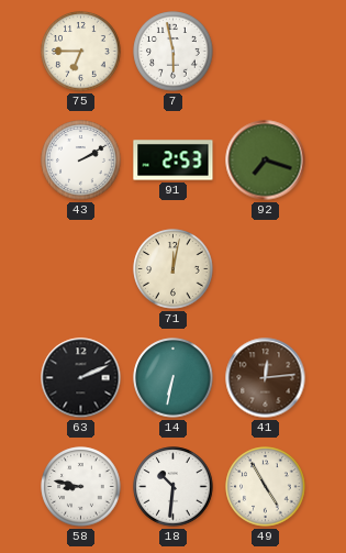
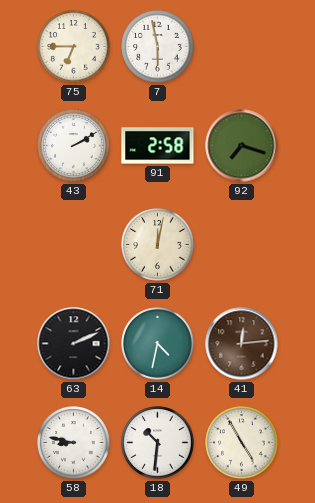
91: 2:53 -> 2:58 (158, 146)
14: 6:32 -> 4:32 (158, 344)
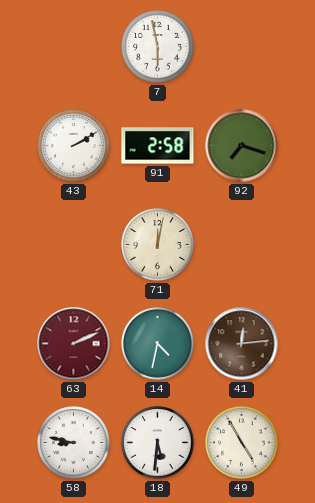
75: 6:45 -> none (74, 47)
63 dial: black -> burgundy (74, 344)
18: 10:31 -> 5:31 (158, 443)
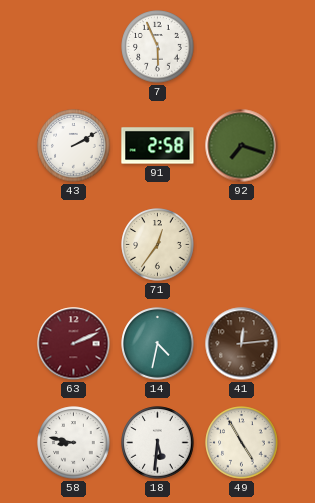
7: 5:58 -> 5:56 (158, 47)
71: 12:02 -> 12:36 (158, 245)
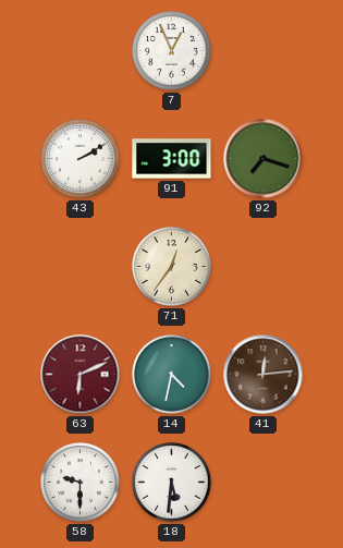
7: 5:56 -> 12:56 (172, 51)
91: 2:58 -> 3:00 (172, 159)
63: 2:11 -> 6:11 (81, 375)
58: 8:47 -> 9:30 (81, 483)
49: 4:55 -> none (242, 443)
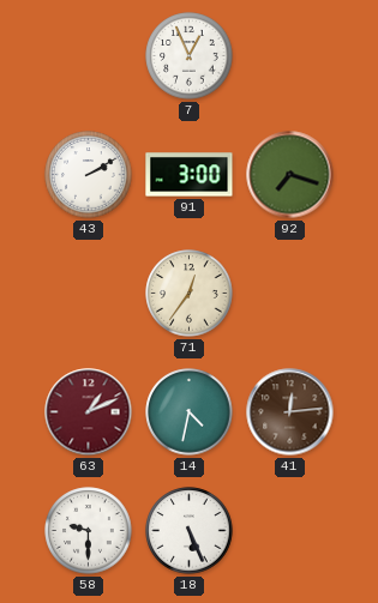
63: 6:11 -> 1:11 (89, 412)
18: 5:31 -> 5:26 (190, 531)
